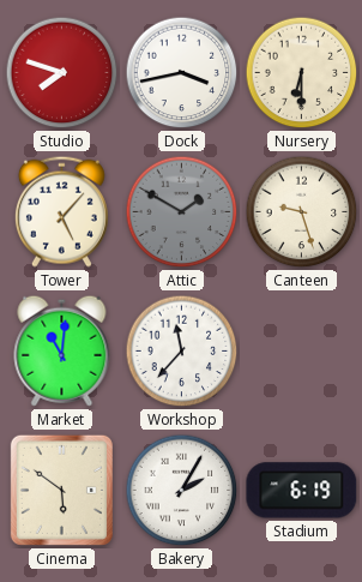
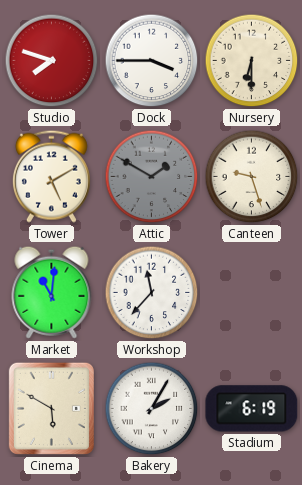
Dock: 3:43 -> 3:45 (152, 61)
Tower: 5:07 -> 5:10 (51, 176)
Cinema: 5:51 -> 5:50 (51, 408)
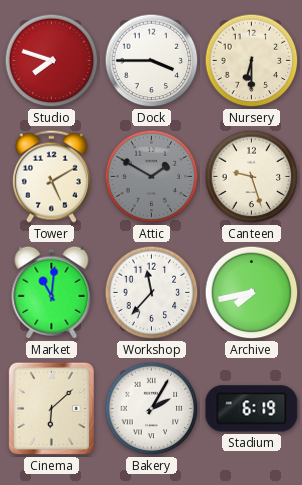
Archive: none -> 7:43 (252, 293)
Cinema: 5:50 -> 6:08 (51, 408)
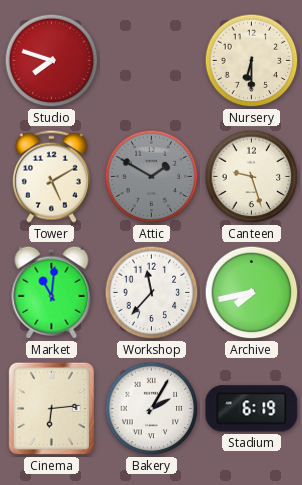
Dock: 3:45 -> none (152, 61)
Cinema: 6:08 -> 6:14 (51, 408)
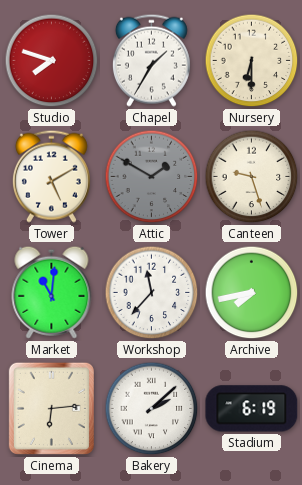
Chapel: none -> 1:35 (151, 60)
Bakery: 2:05 -> 2:08 (152, 409)
